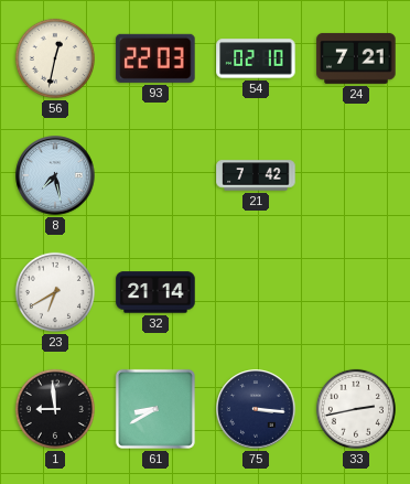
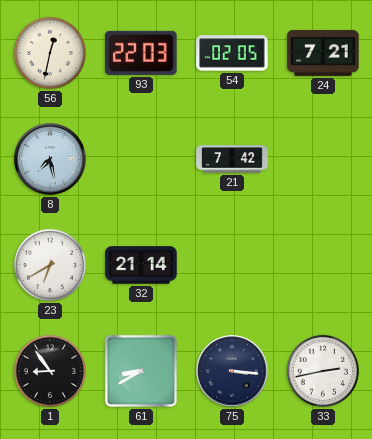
54: 02:10 -> 02:05 (232, 53)
1: 8:59 -> 8:54 (50, 371)
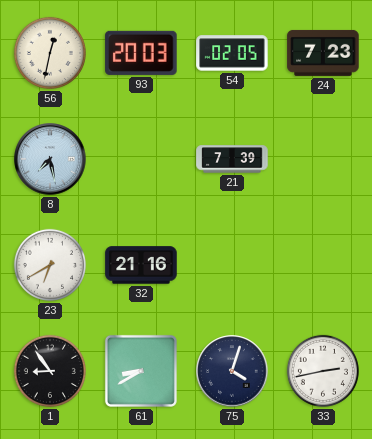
93: 22:03 -> 20:03 (141, 53)
24: 7:21 -> 7:23 (323, 53)
21: 7:42 -> 7:39 (232, 159)
32: 21:14 -> 21:16 (141, 265)
75: 3:16 -> 4:03 (232, 371)
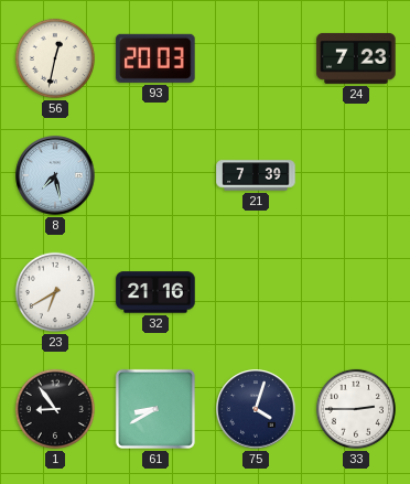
54: 02:05 -> none (232, 53)
33: 2:43 -> 2:45 (356, 409)
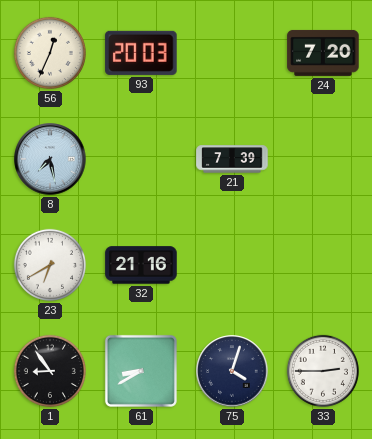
56: 12:32 -> 12:34 (50, 53)
24: 7:23 -> 7:20 (323, 53)
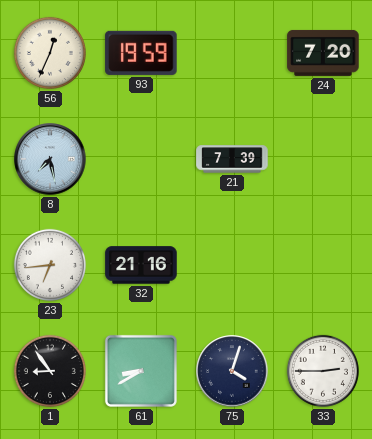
93: 20:03 -> 19:59 (141, 53)
23: 6:40 -> 6:44 (50, 265)
